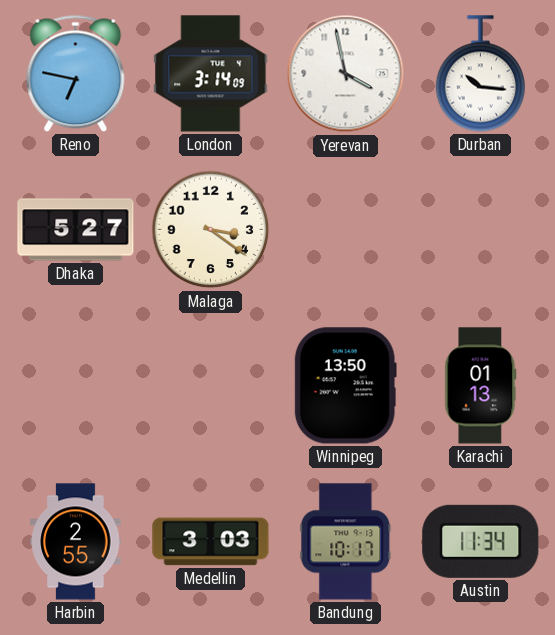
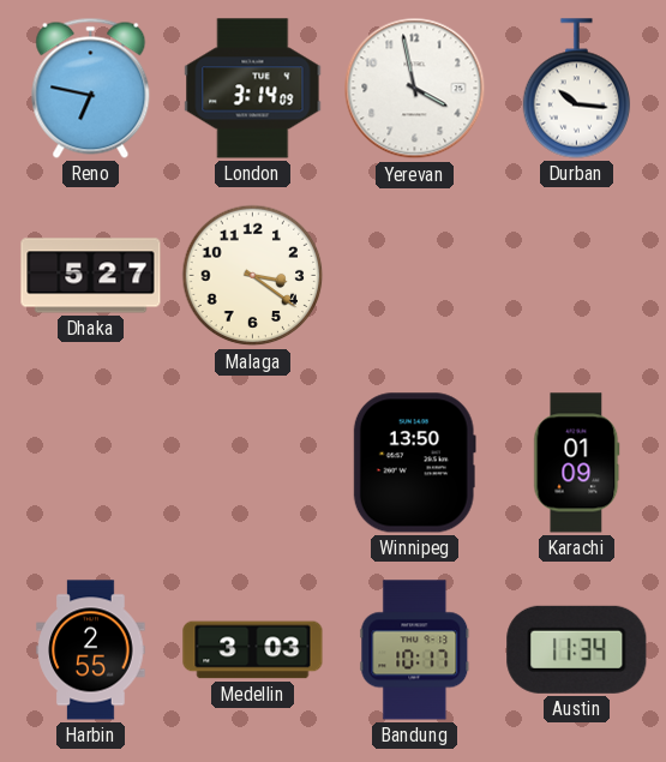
Karachi: 01:13 -> 01:09 (577, 463)
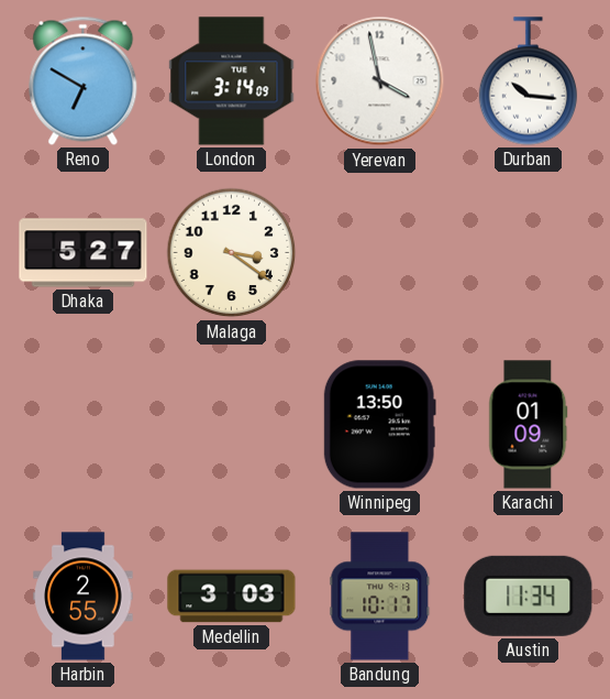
Reno: 6:47 -> 6:50 (84, 80)
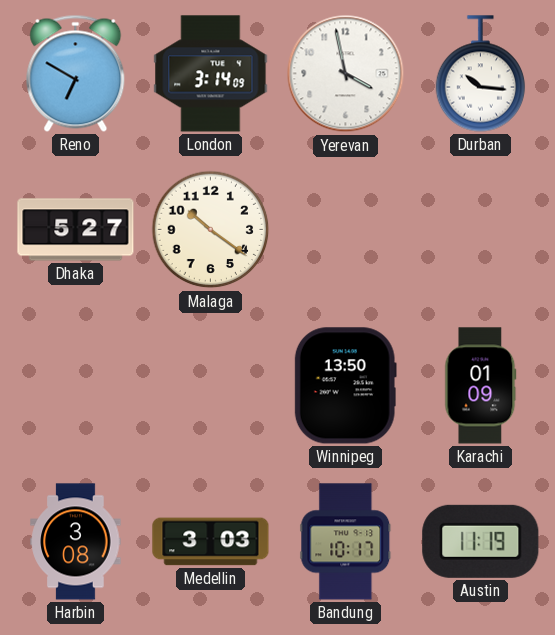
Malaga: 3:21 -> 10:21 (211, 230)
Harbin: 2:55 -> 3:08 (76, 542)
Austin: 11:34 -> 11:19 (481, 541)
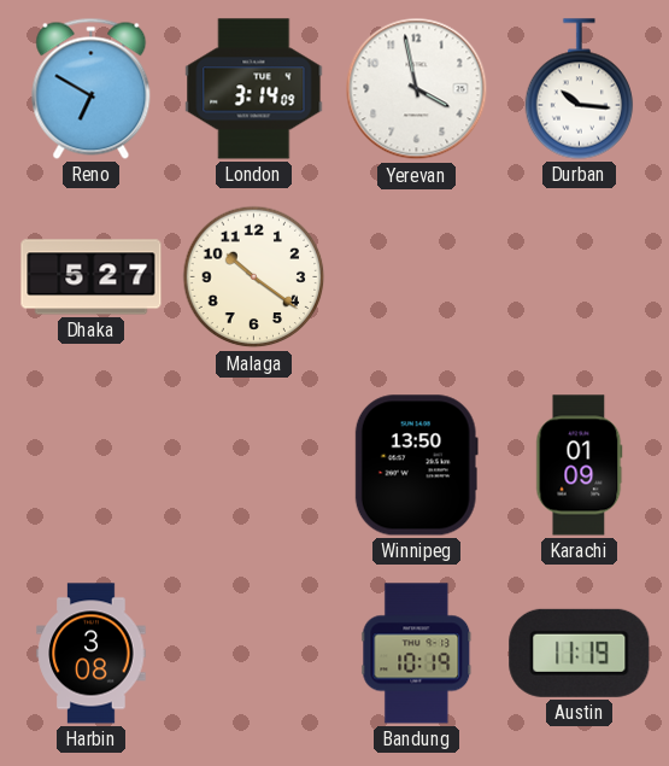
Medellin: 3:03 -> none (211, 542)
Bandung: 10:17 -> 10:19 (417, 654)
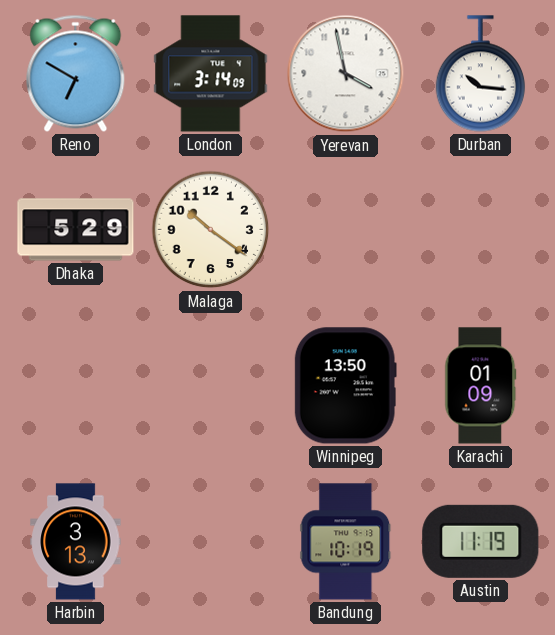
Dhaka: 5:27 -> 5:29 (76, 230)
Harbin: 3:08 -> 3:13 (76, 542)
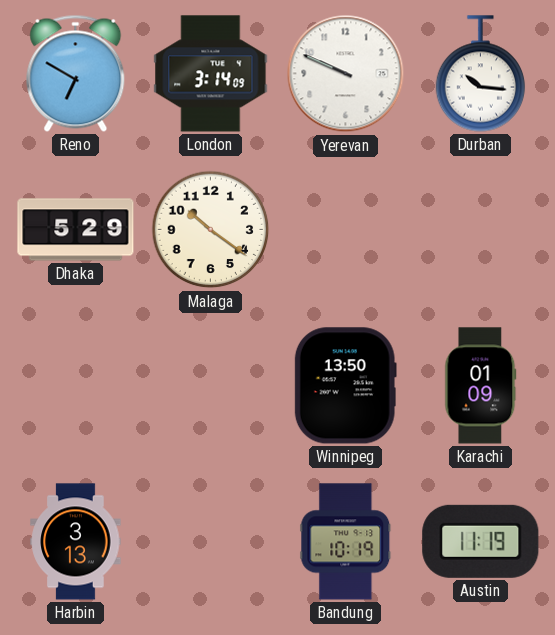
Yerevan: 3:58 -> 9:49 (346, 74)
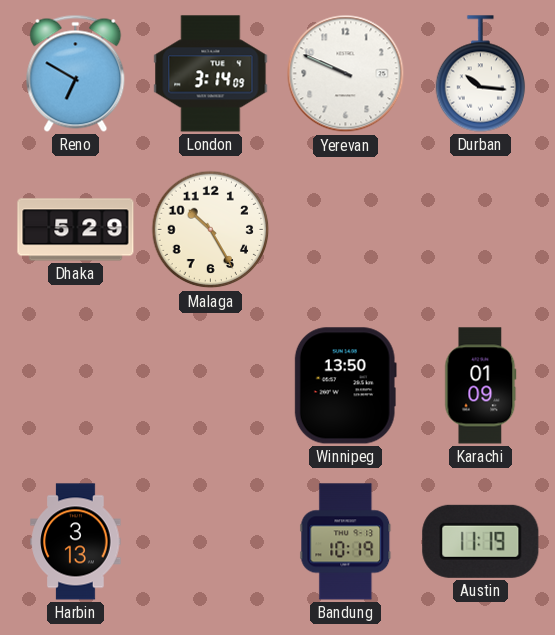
Malaga: 10:21 -> 10:25 (211, 230)
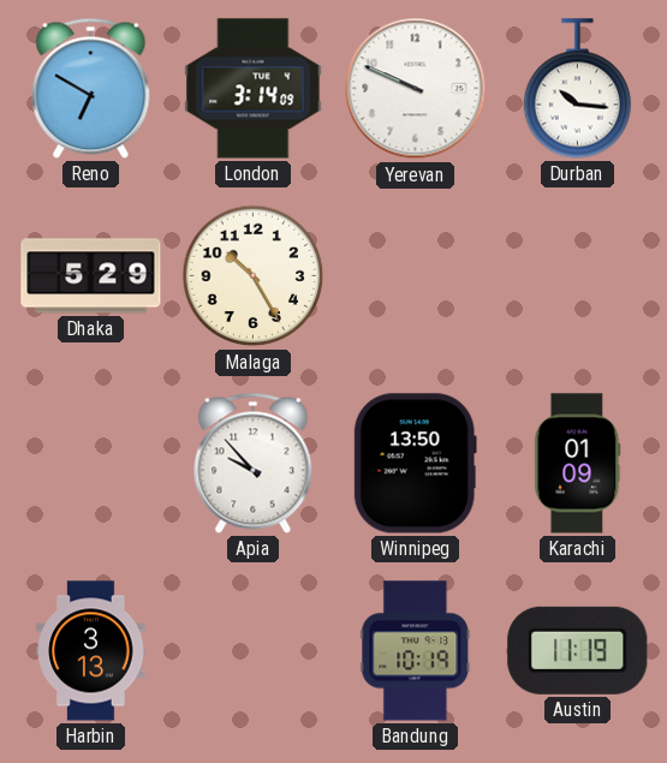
Apia: none -> 9:53 (254, 463)
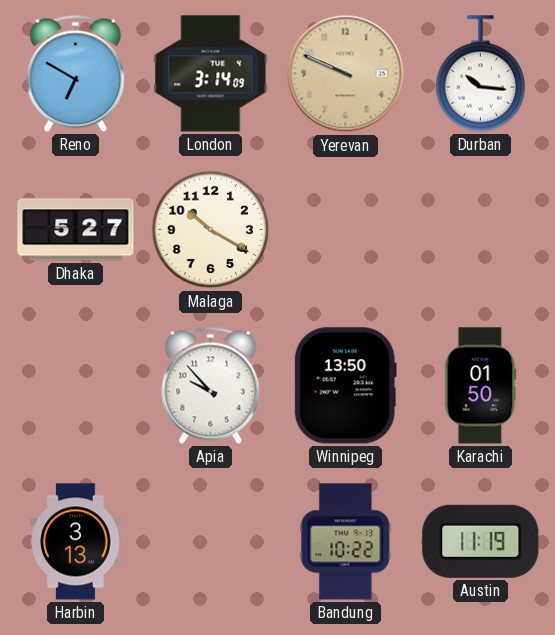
Yerevan dial: white -> champagne (346, 74)
Dhaka: 5:29 -> 5:27 (76, 230)
Malaga: 10:25 -> 10:20 (211, 230)
Karachi: 01:09 -> 01:50 (481, 386)
Bandung: 10:19 -> 10:22 (346, 542)
